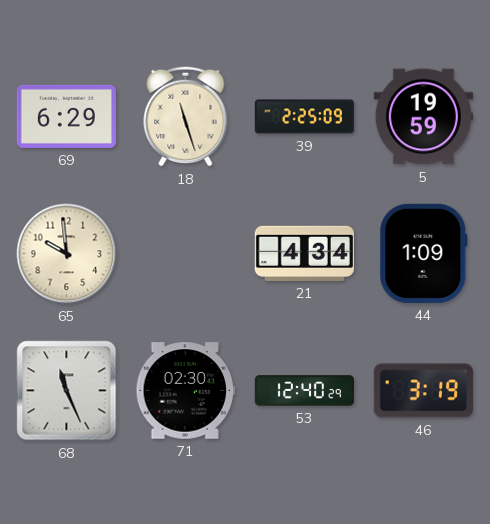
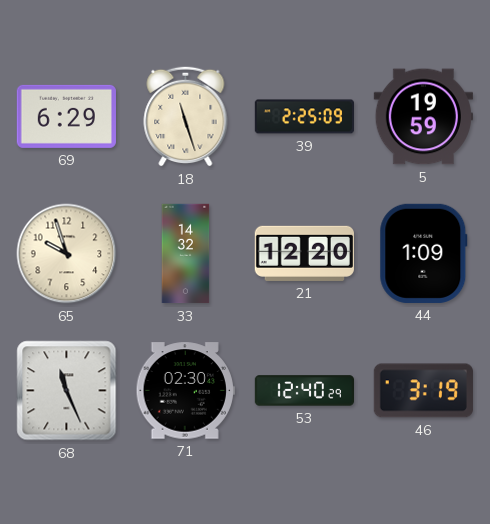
65: 9:59 -> 9:57 (67, 254)
33: none -> 14:32 (186, 254)
21: 4:34 -> 12:20 (304, 253)
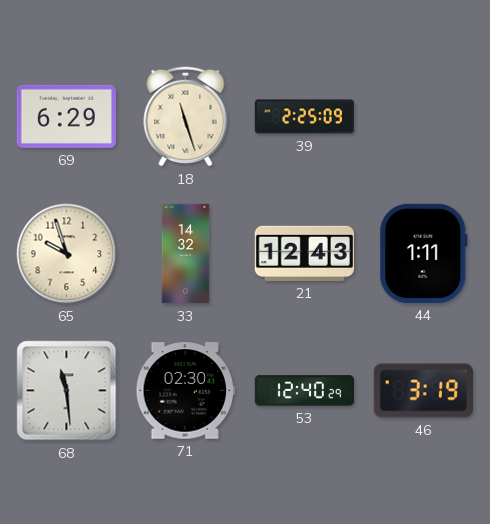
5: 19:59 -> none (423, 117)
21: 12:20 -> 12:43 (304, 253)
44: 1:09 -> 1:11 (424, 253)
68: 11:26 -> 11:29 (67, 391)
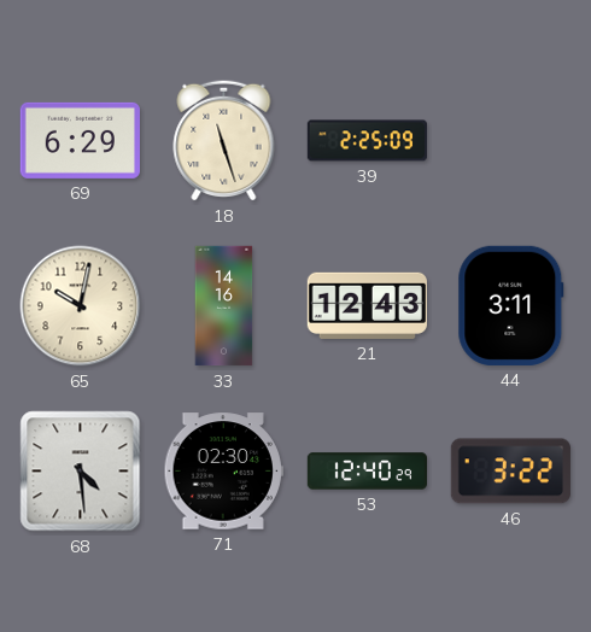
65: 9:57 -> 10:02 (81, 306)
33: 14:32 -> 14:16 (224, 306)
44: 1:11 -> 3:11 (511, 305)
68: 11:29 -> 4:29 (81, 472)
46: 3:19 -> 3:22 (510, 472)
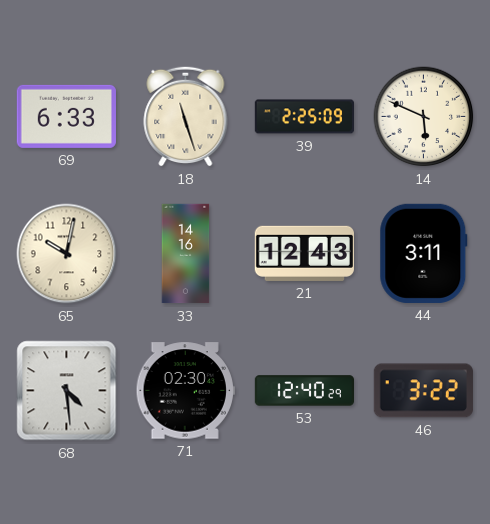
69: 6:29 -> 6:33 (66, 116)
14: none -> 5:49 (424, 117)
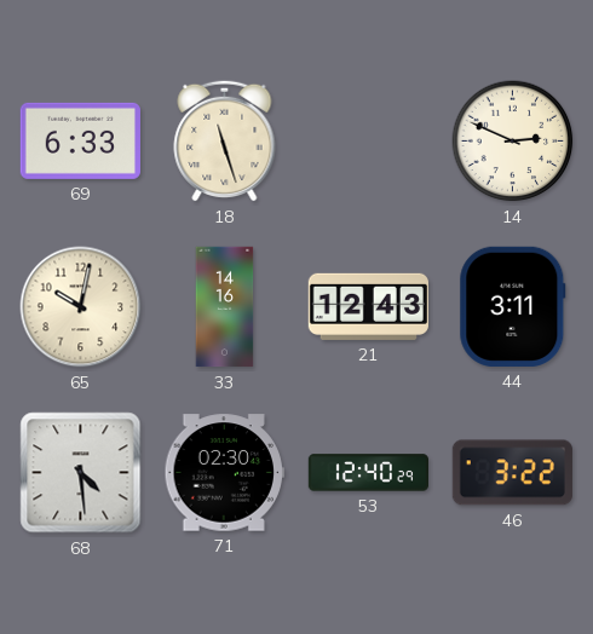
39: 2:25 -> none (304, 117)
14: 5:49 -> 2:49 (513, 142)
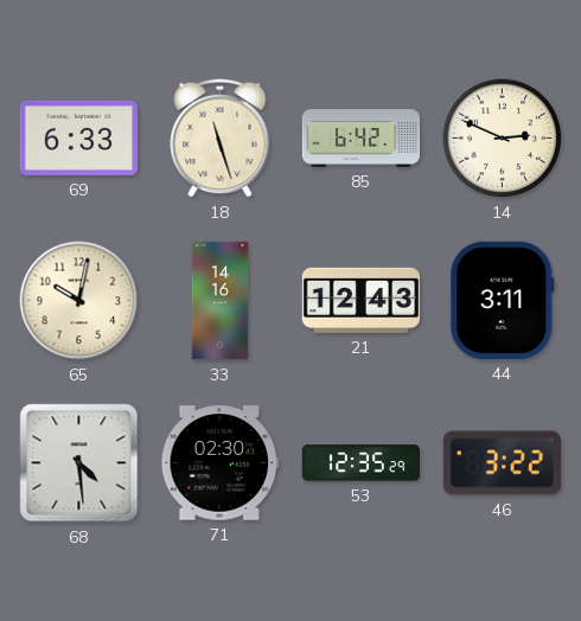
85: none -> 6:42 (362, 139)
53: 12:40 -> 12:35 (360, 463)
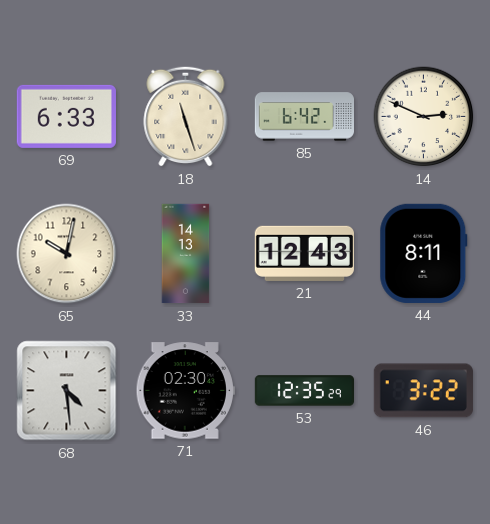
33: 14:16 -> 14:13 (186, 254)
44: 3:11 -> 8:11 (424, 253)
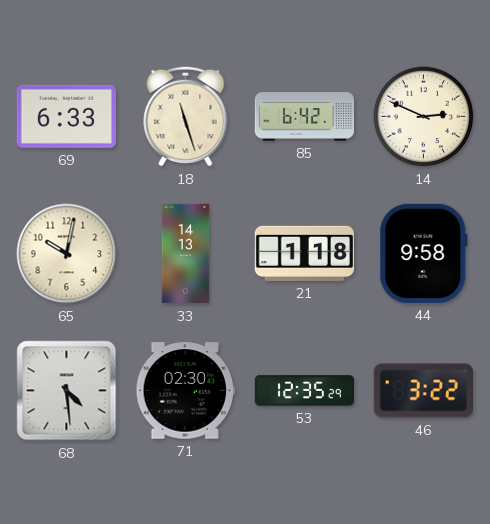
21: 12:43 -> 1:18 (304, 253)
44: 8:11 -> 9:58 (424, 253)
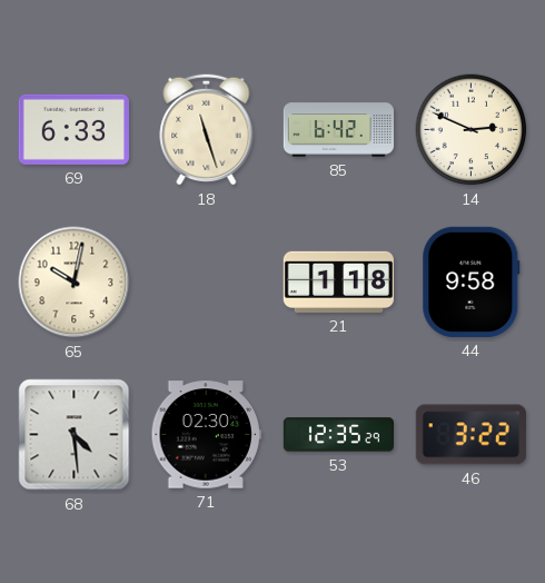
33: 14:13 -> none (186, 254)
